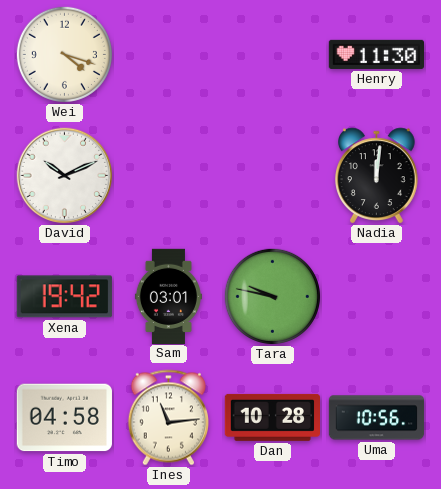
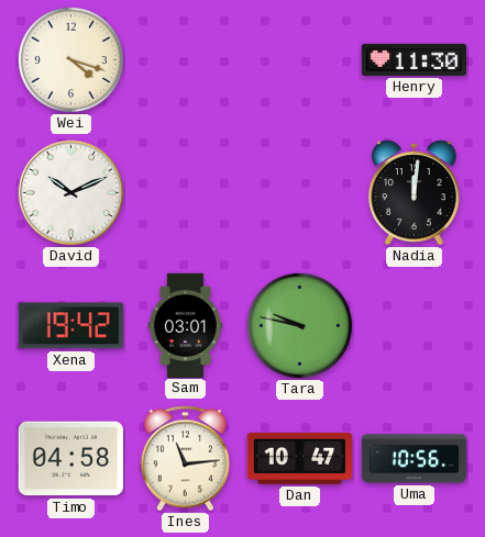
Dan: 10:28 -> 10:47 (299, 458)
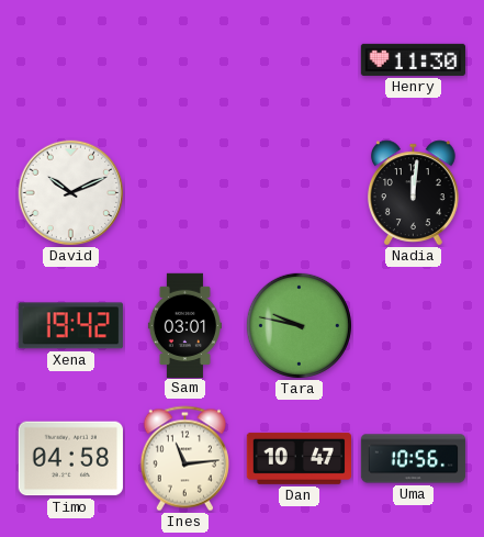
Wei: 4:18 -> none (70, 59)
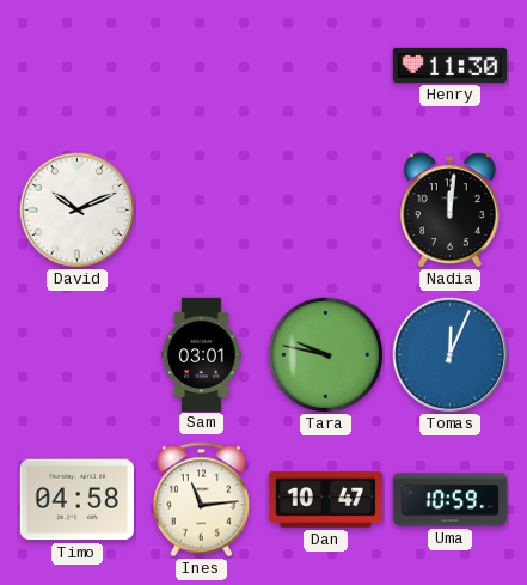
Xena: 19:42 -> none (70, 326)
Tomas: none -> 12:04 (451, 355)
Uma: 10:56 -> 10:59 (451, 500)
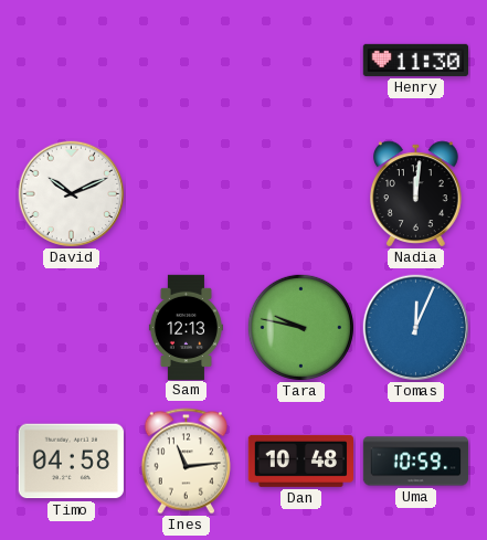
Sam: 03:01 -> 12:13 (186, 327)
Dan: 10:47 -> 10:48 (300, 460)
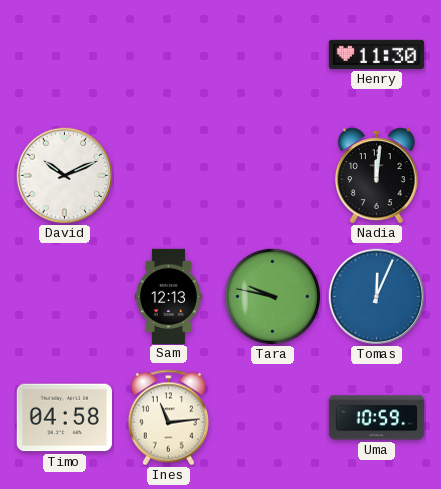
Dan: 10:48 -> none (300, 460)
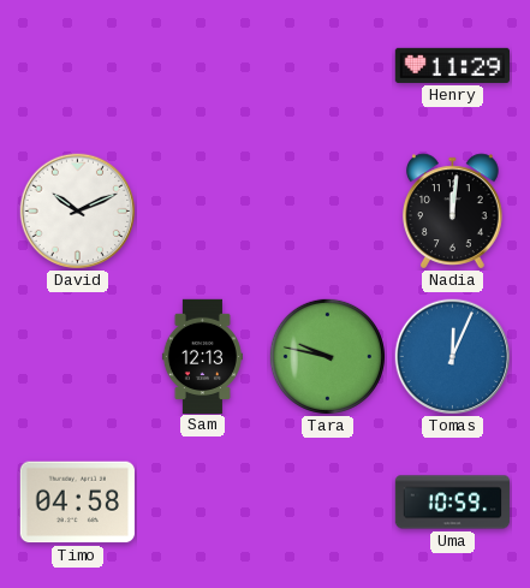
Henry: 11:30 -> 11:29 (452, 65)
Ines: 11:14 -> none (168, 418)
